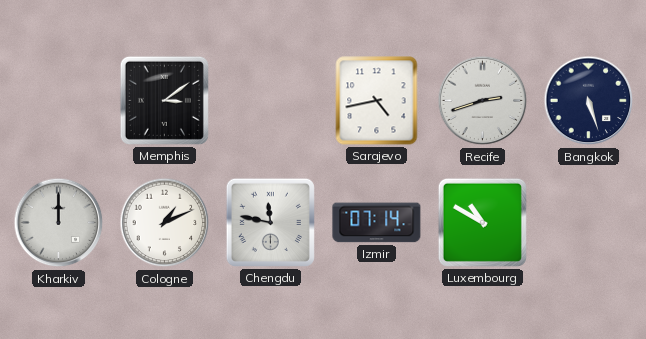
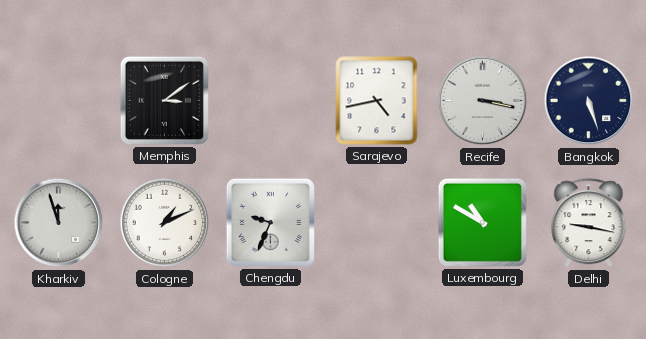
Recife: 2:42 -> 3:17 (483, 101)
Kharkiv: 12:00 -> 11:57 (59, 223)
Chengdu: 11:47 -> 9:34 (270, 222)
Izmir: 07:14 -> none (377, 223)
Delhi: none -> 9:17 (589, 223)
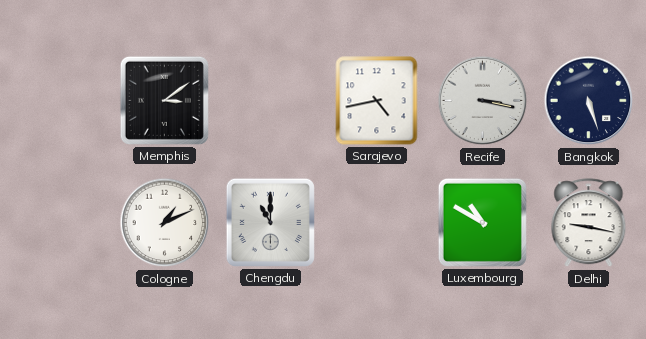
Kharkiv: 11:57 -> none (59, 223)
Chengdu: 9:34 -> 11:00 (270, 222)
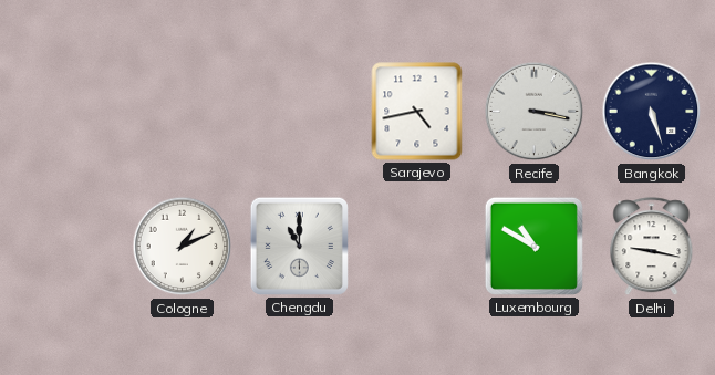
Memphis: 3:09 -> none (164, 100)
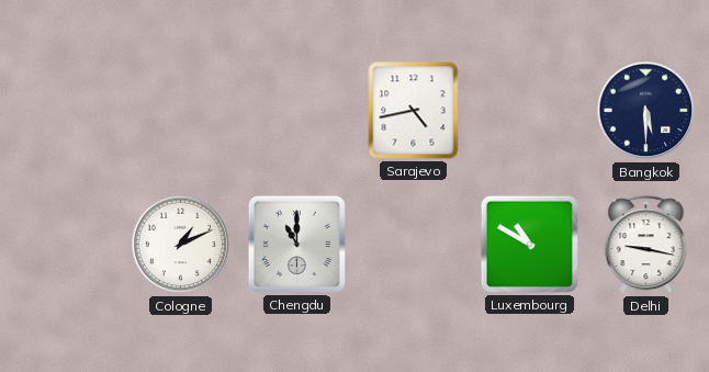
Recife: 3:17 -> none (535, 112)
Bangkok: 5:27 -> 5:30 (646, 111)
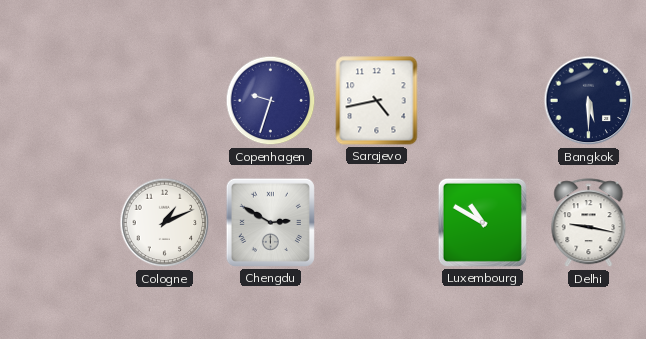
Copenhagen: none -> 9:33 (271, 101)
Chengdu: 11:00 -> 2:50 (270, 222)
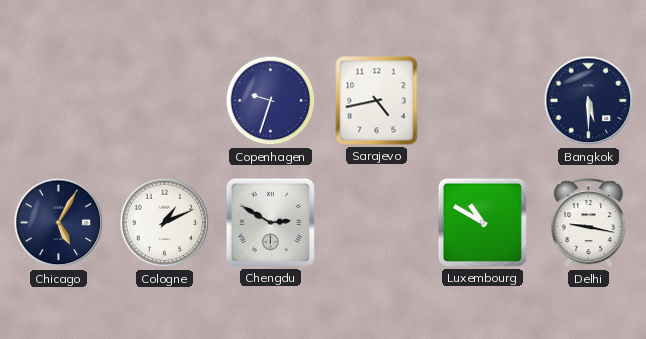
Chicago: none -> 5:05 (59, 223)
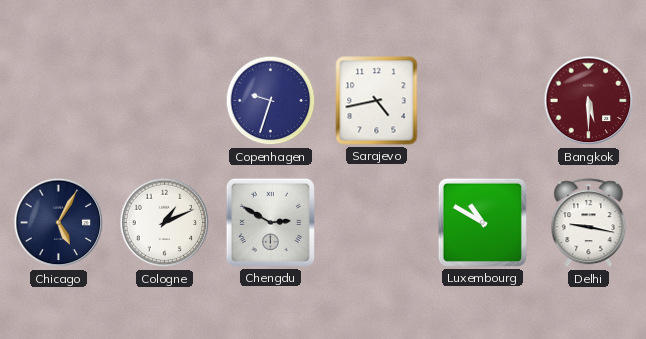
Bangkok dial: navy -> burgundy (589, 101)
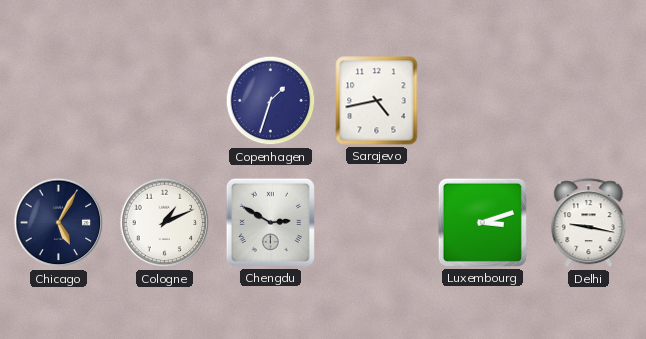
Copenhagen: 9:33 -> 1:33 (271, 101)
Bangkok: 5:30 -> none (589, 101)
Luxembourg: 10:50 -> 3:12 (482, 222)
